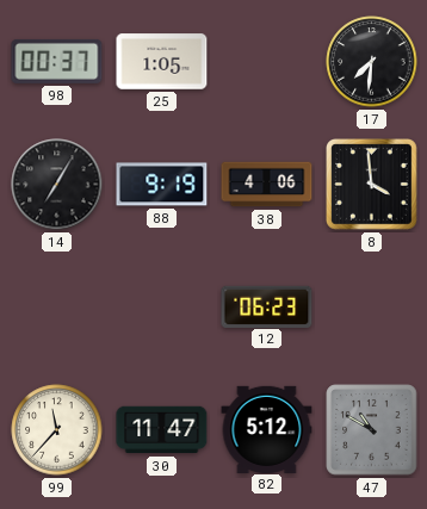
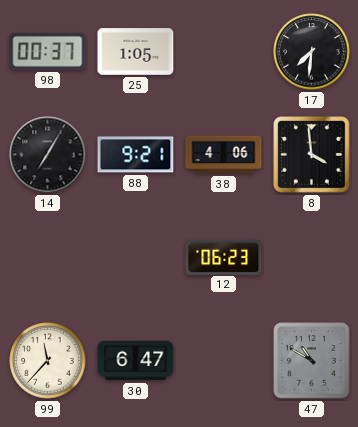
88: 9:19 -> 9:21 (136, 155)
30: 11:47 -> 6:47 (136, 361)
82: 5:12 -> none (267, 429)
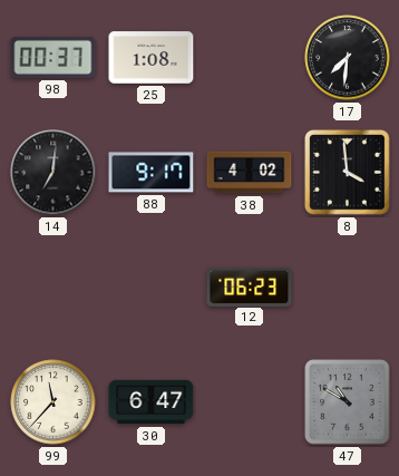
25: 1:05 -> 1:08 (152, 58)
14: 7:05 -> 7:01 (53, 173)
88: 9:21 -> 9:17 (152, 173)
38: 4:06 -> 4:02 (250, 173)
